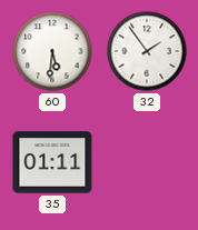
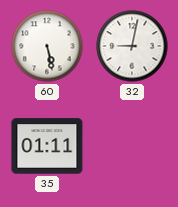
60: 5:31 -> 5:28 (47, 46)
32: 1:54 -> 9:02 (132, 46)
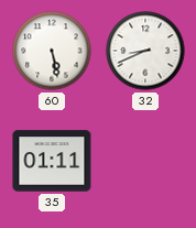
32: 9:02 -> 8:41 (145, 51)
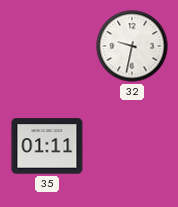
60: 5:28 -> none (52, 51)
32: 8:41 -> 9:32 (132, 46)
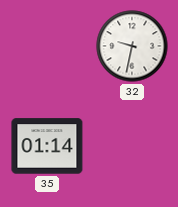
35: 01:11 -> 01:14 (47, 146)
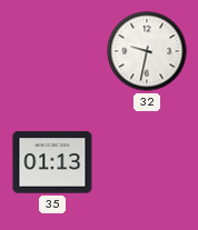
35: 01:14 -> 01:13 (52, 162)
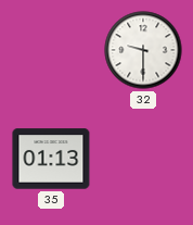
32: 9:32 -> 9:30 (143, 50)
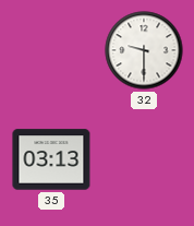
35: 01:13 -> 03:13 (51, 159)
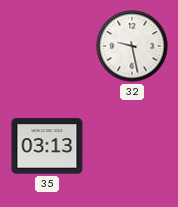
32: 9:30 -> 9:28 (132, 46)
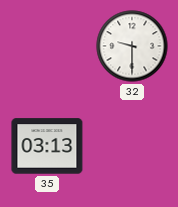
32: 9:28 -> 9:30 (132, 46)
